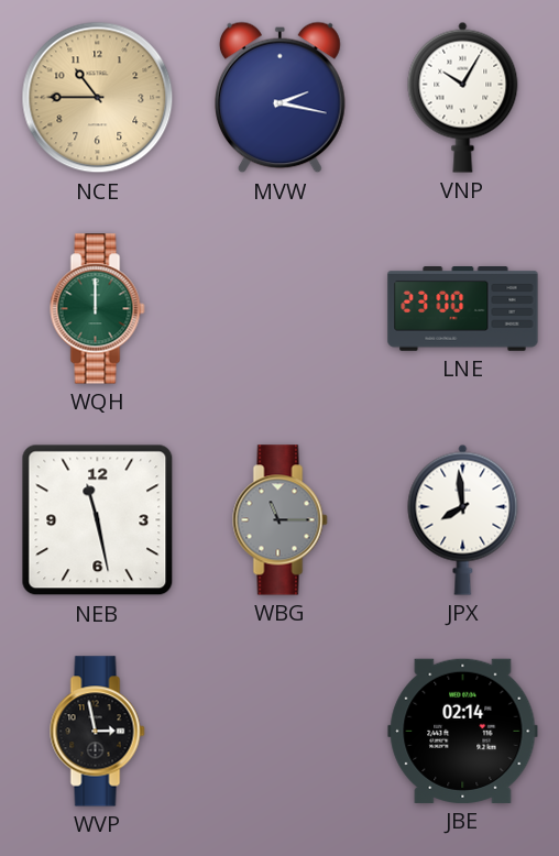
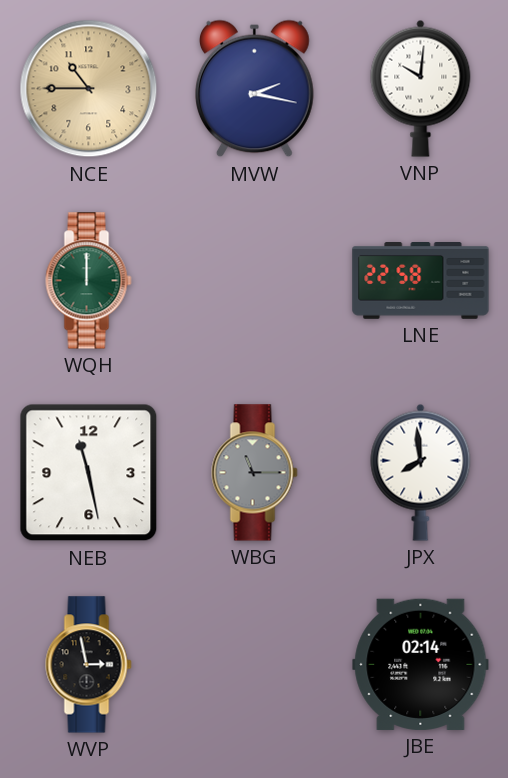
VNP: 10:05 -> 10:01 (421, 88)
LNE: 23:00 -> 22:58 (421, 281)
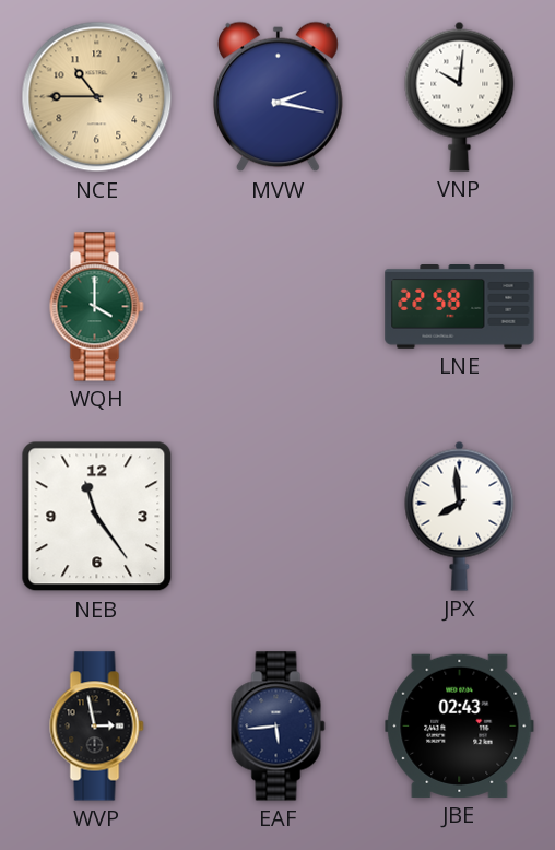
WQH: 12:00 -> 4:00 (97, 307)
NEB: 11:28 -> 11:24 (97, 517)
WBG: 11:15 -> none (255, 473)
EAF: none -> 5:44 (279, 727)
JBE: 02:14 -> 02:43 (460, 725)
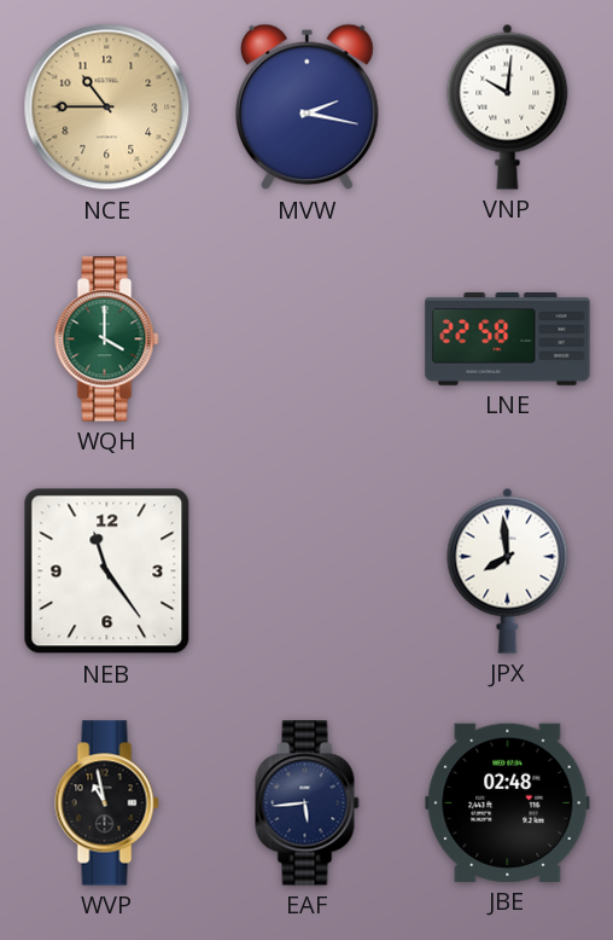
WVP: 2:58 -> 10:58 (107, 803)
JBE: 02:43 -> 02:48 (508, 802)
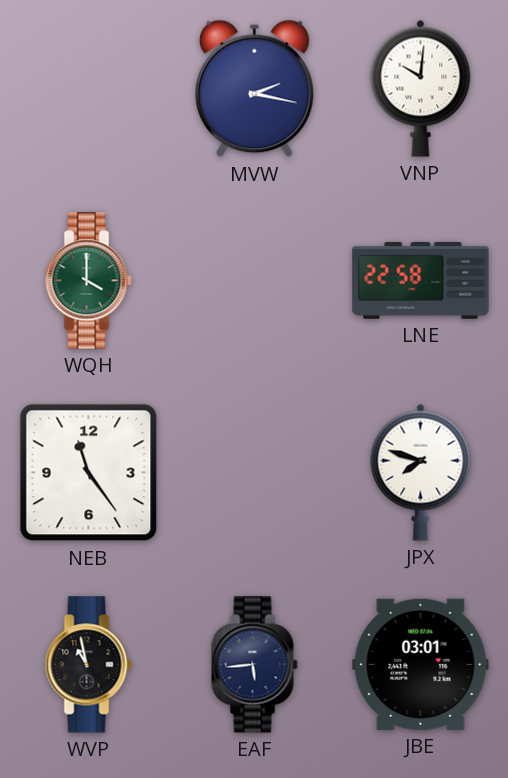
NCE: 10:45 -> none (107, 108)
JPX: 7:59 -> 7:48 (421, 472)
JBE: 02:48 -> 03:01 (421, 664)
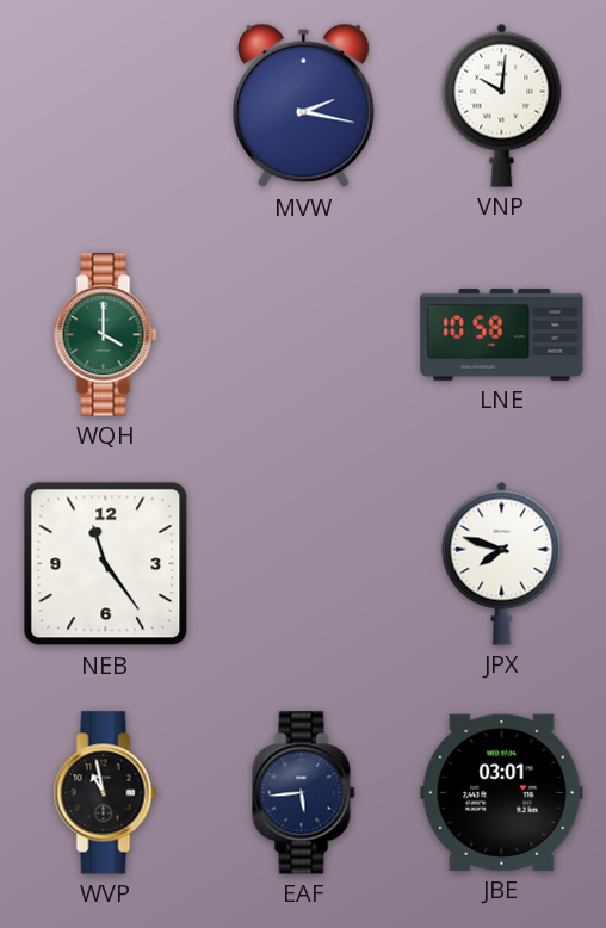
LNE: 22:58 -> 10:58 (502, 335)
